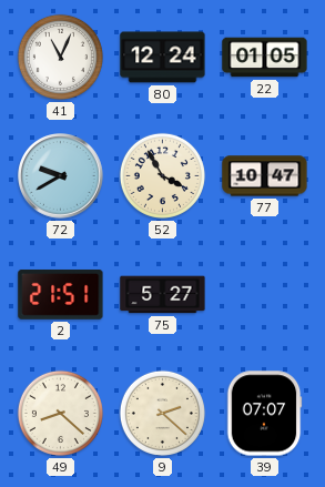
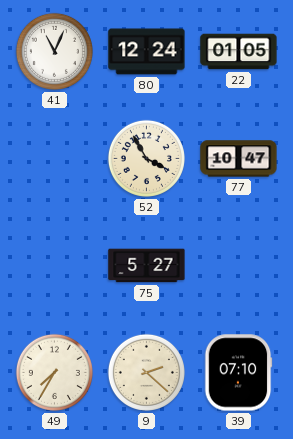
72: 9:40 -> none (61, 176)
2: 21:51 -> none (61, 294)
49: 8:22 -> 7:35 (54, 372)
39: 07:07 -> 07:10 (238, 373)
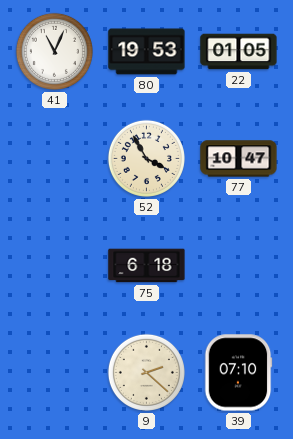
80: 12:24 -> 19:53 (147, 52)
75: 5:27 -> 6:18 (147, 266)
49: 7:35 -> none (54, 372)
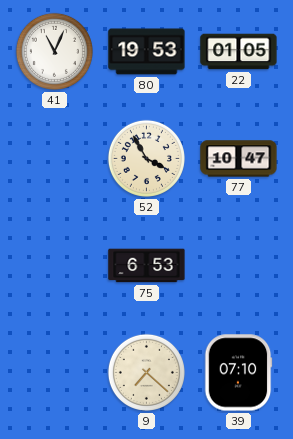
75: 6:18 -> 6:53 (147, 266)
9: 2:22 -> 7:22 (146, 372)
